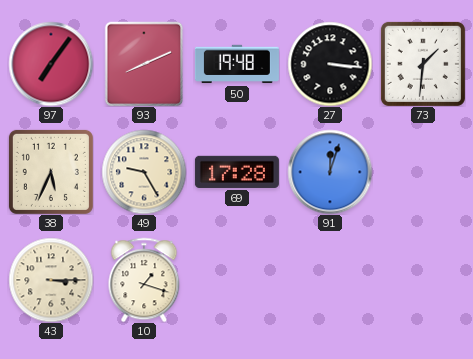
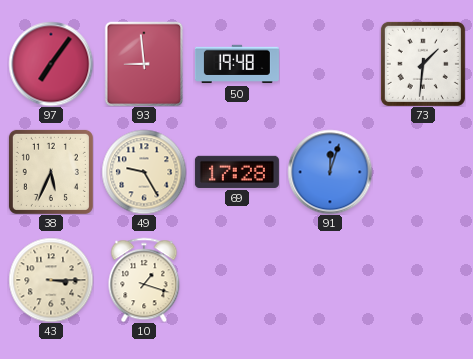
93: 8:11 -> 8:59 (144, 64)
27: 3:16 -> none (330, 64)
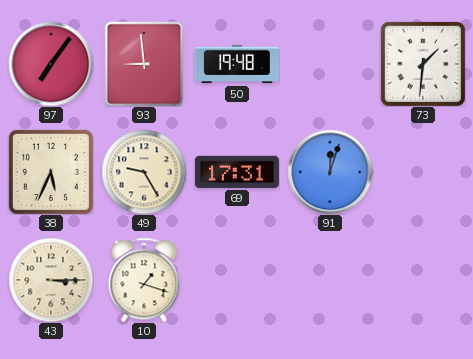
69: 17:28 -> 17:31 (237, 172)
